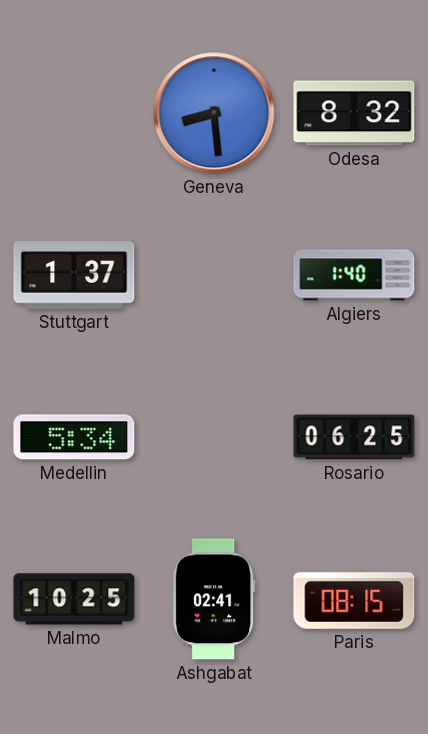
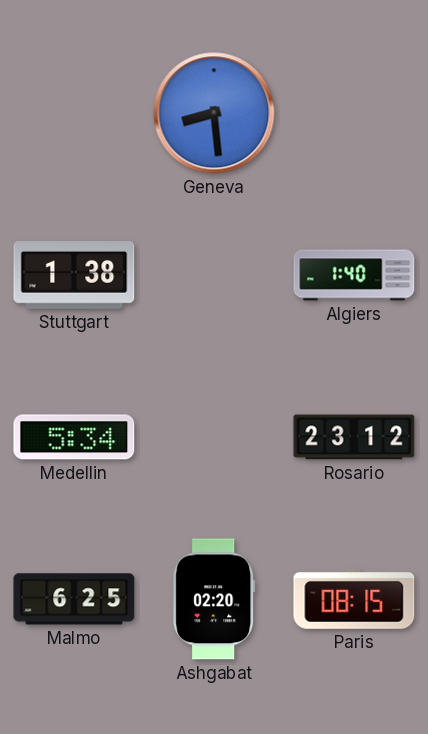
Odesa: 8:32 -> none (354, 113)
Stuttgart: 1:37 -> 1:38 (74, 275)
Rosario: 06:25 -> 23:12 (354, 437)
Malmo: 10:25 -> 6:25 (74, 599)
Ashgabat: 02:41 -> 02:20 (214, 599)
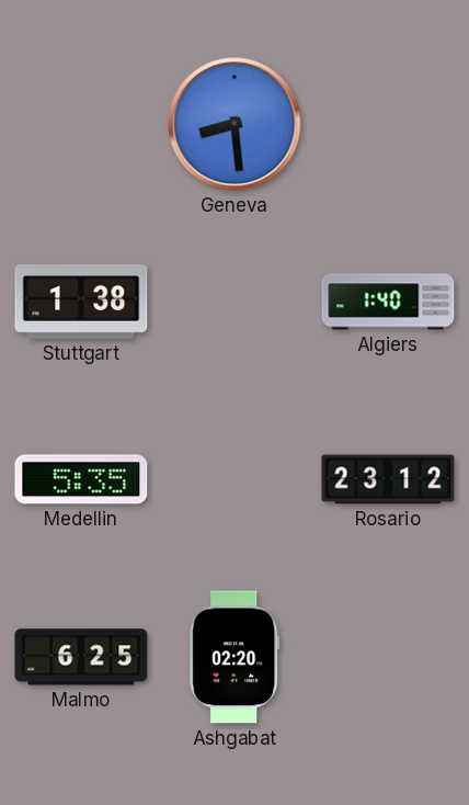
Medellin: 5:34 -> 5:35 (81, 479)
Paris: 08:15 -> none (354, 599)
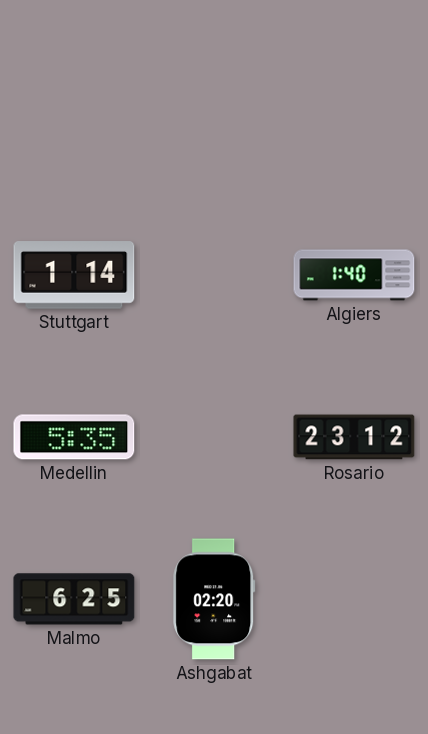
Geneva: 8:29 -> none (234, 124)
Stuttgart: 1:38 -> 1:14 (74, 275)
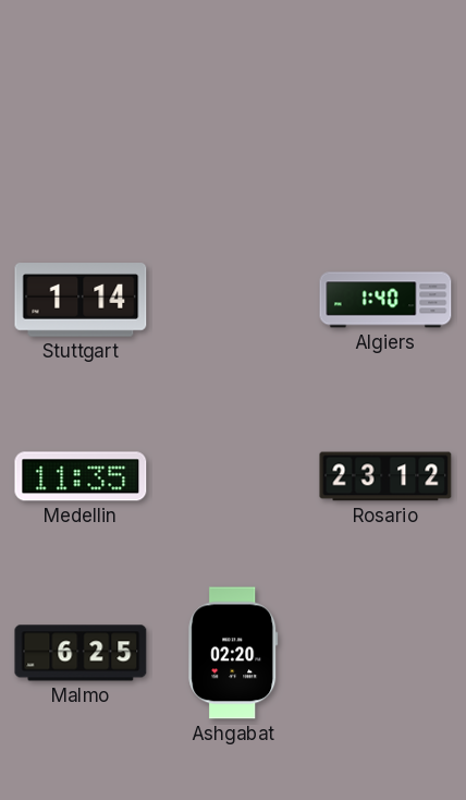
Medellin: 5:35 -> 11:35 (81, 476)
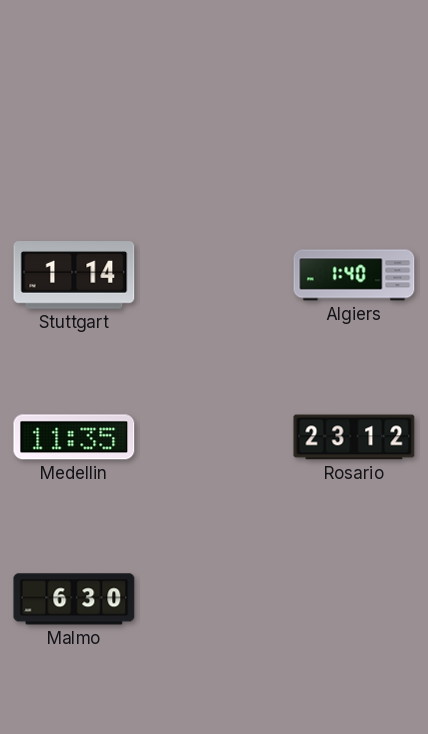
Malmo: 6:25 -> 6:30 (74, 599)
Ashgabat: 02:20 -> none (233, 653)
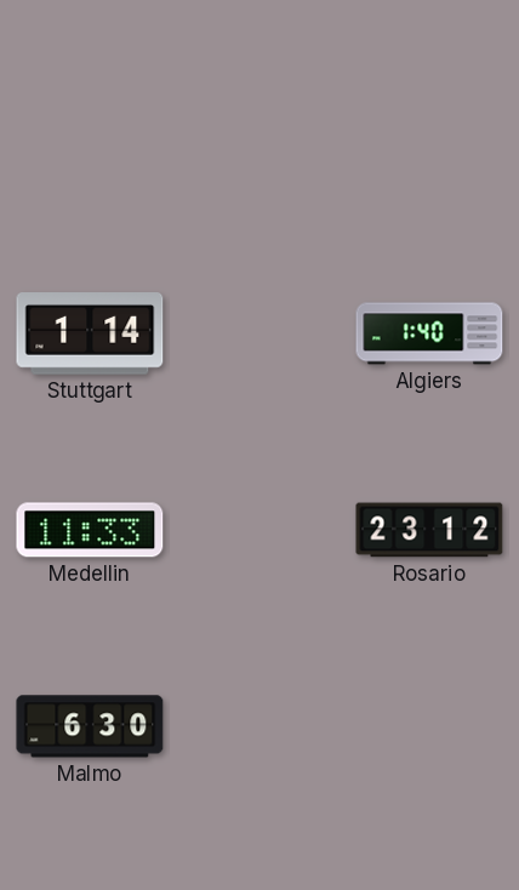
Medellin: 11:35 -> 11:33 (90, 530)
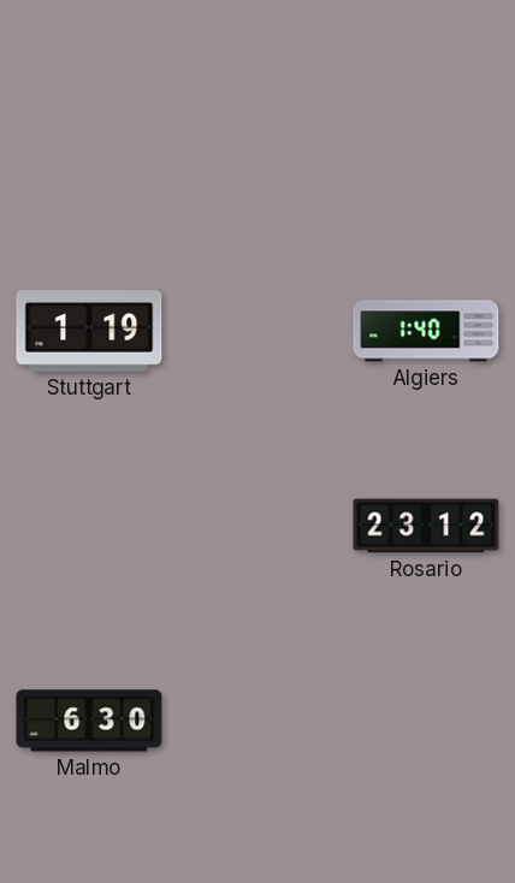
Stuttgart: 1:14 -> 1:19 (89, 331)
Medellin: 11:33 -> none (90, 530)
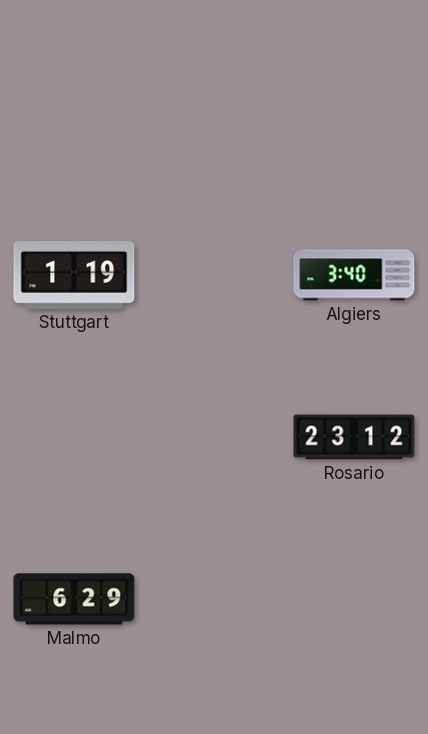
Algiers: 1:40 -> 3:40 (354, 275)
Malmo: 6:30 -> 6:29 (74, 599)
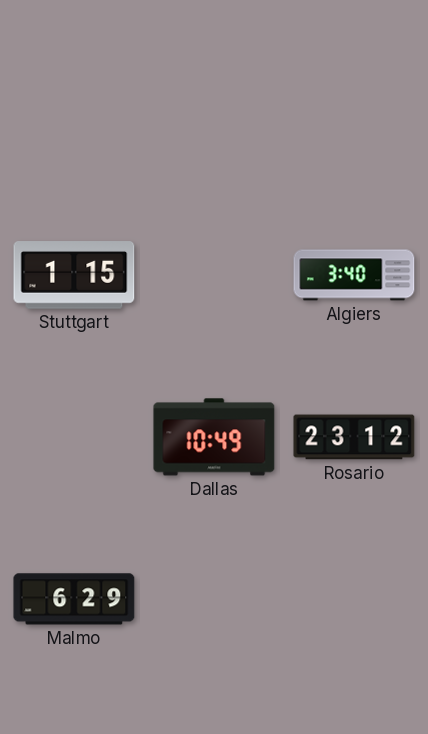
Stuttgart: 1:19 -> 1:15 (74, 275)
Dallas: none -> 10:49 (214, 437)
